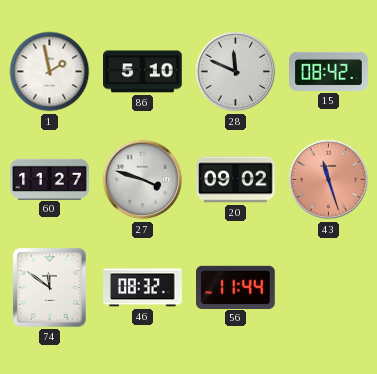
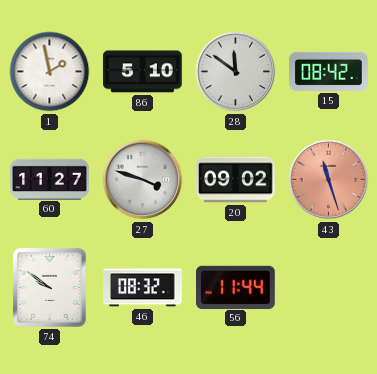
28: 11:49 -> 11:51 (236, 72)
74: 11:51 -> 9:51 (49, 287)
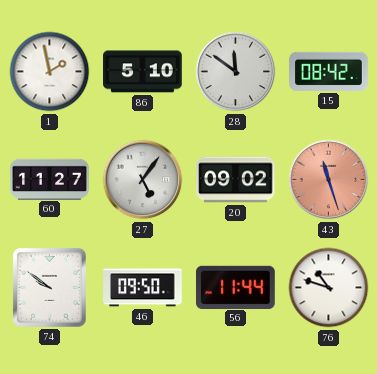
27: 3:48 -> 5:06 (143, 180)
46: 08:32 -> 09:50 (143, 288)
76: none -> 10:48 (329, 288)
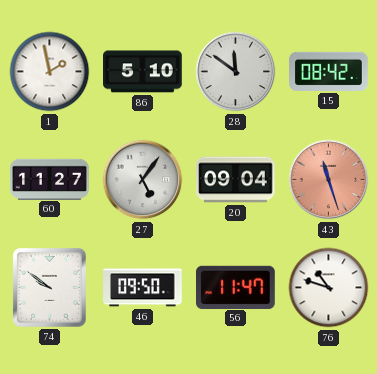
20: 09:02 -> 09:04 (236, 180)
56: 11:44 -> 11:47 (236, 287)
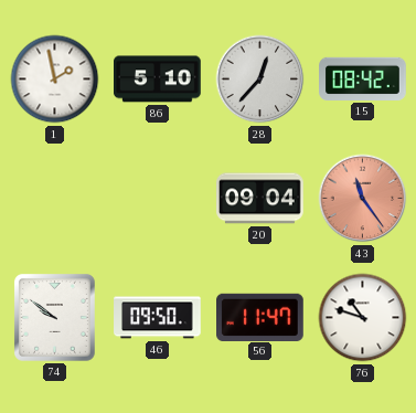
28: 11:51 -> 12:37 (260, 80)
60: 11:27 -> none (50, 179)
27: 5:06 -> none (143, 180)
43: 11:27 -> 11:24 (363, 199)
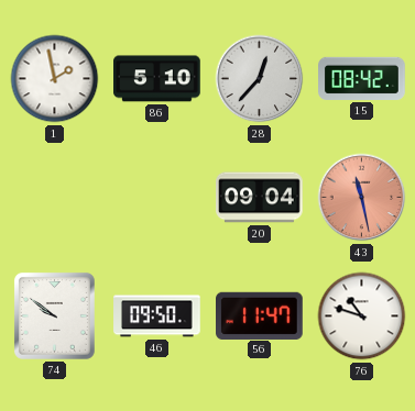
43: 11:24 -> 11:28 (362, 198)
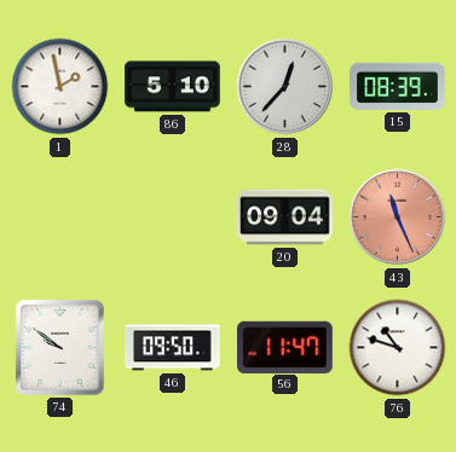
15: 08:42 -> 08:39 (398, 86)
43: 11:28 -> 11:26 (398, 218)
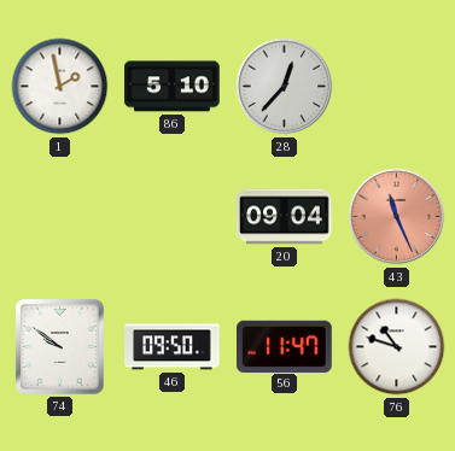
15: 08:39 -> none (398, 86)
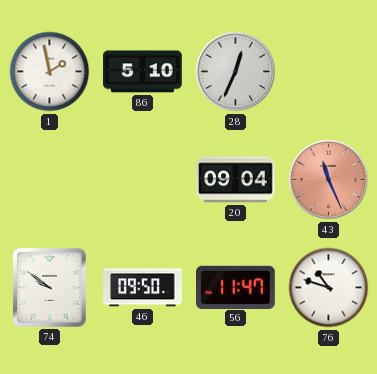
28: 12:37 -> 12:34 (236, 72)
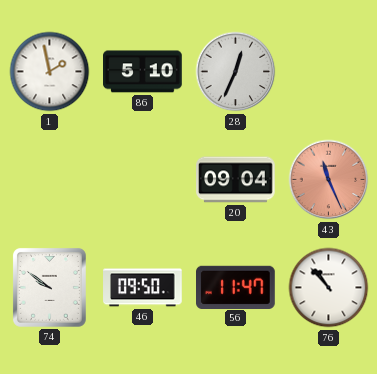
76: 10:48 -> 10:53 (329, 288)
